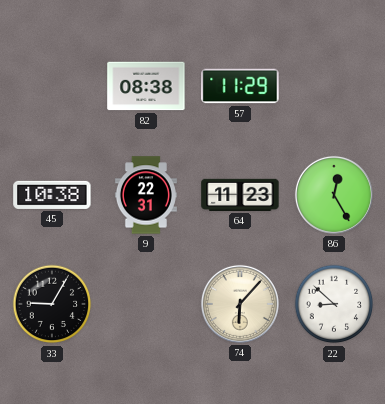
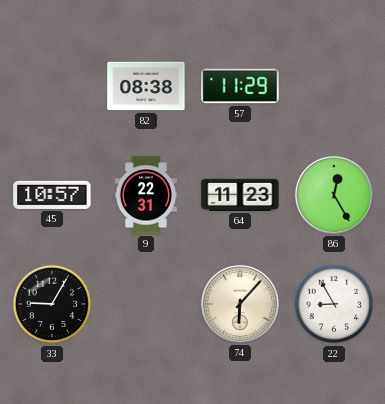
45: 10:38 -> 10:57 (52, 195)
22: 8:52 -> 8:55 (334, 304)
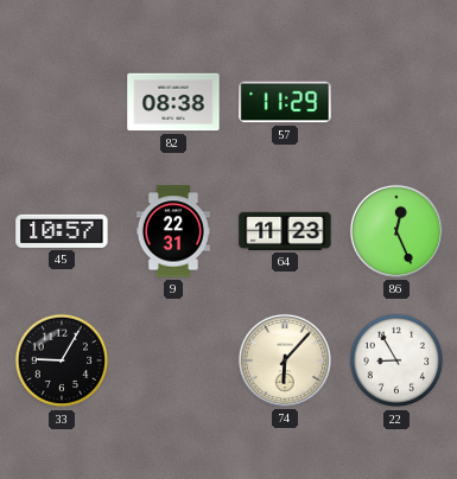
86: 12:25 -> 12:26 (396, 231)
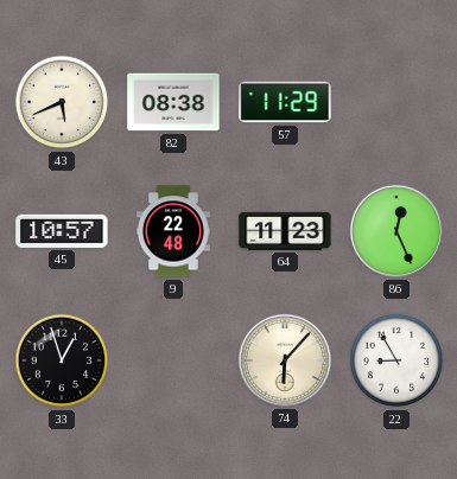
43: none -> 5:41 (62, 102)
9: 22:31 -> 22:48 (173, 231)
33: 9:05 -> 12:57 (62, 360)
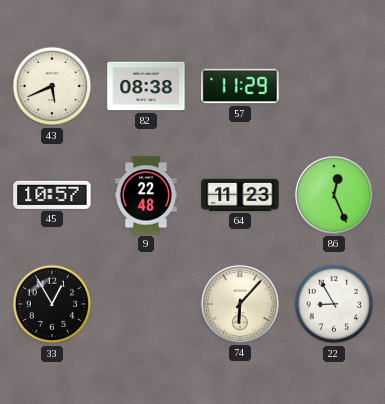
33: 12:57 -> 12:55 (52, 304)
